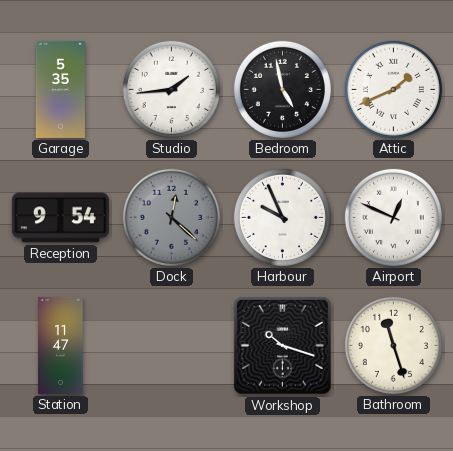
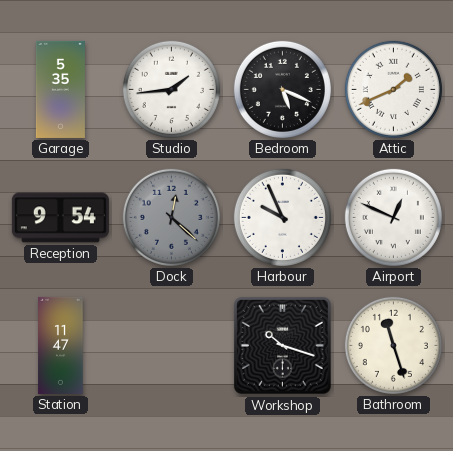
Bedroom: 4:58 -> 5:19 (282, 89)
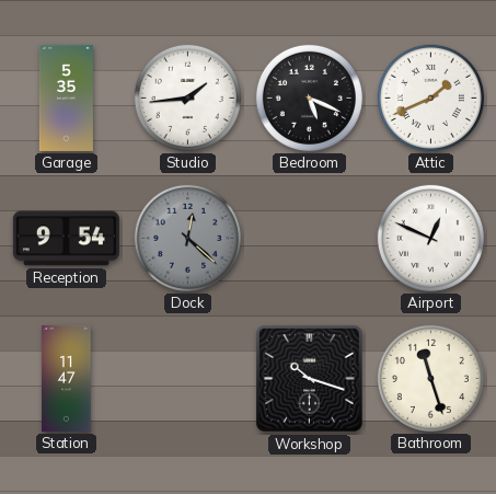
Harbour: 9:56 -> none (282, 217)
